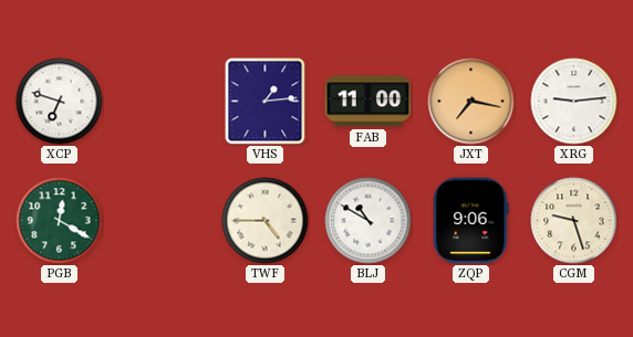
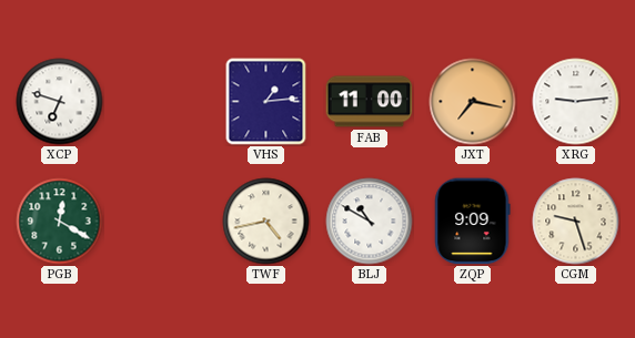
TWF: 4:45 -> 4:43 (266, 222)
ZQP: 9:06 -> 9:09 (473, 222)
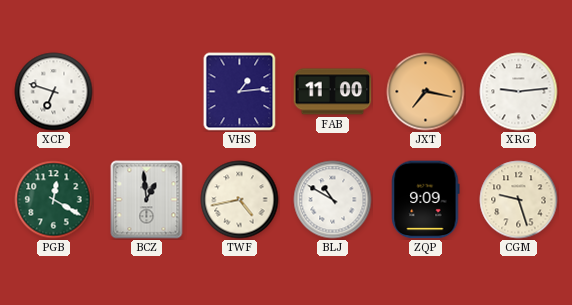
BCZ: none -> 12:59 (147, 200)
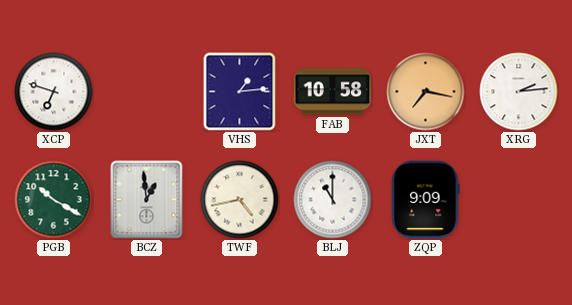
FAB: 11:00 -> 10:58 (333, 92)
XRG: 9:14 -> 2:14 (519, 92)
PGB: 12:20 -> 10:20 (54, 200)
BLJ: 10:50 -> 11:00 (333, 200)
CGM: 9:27 -> none (519, 200)
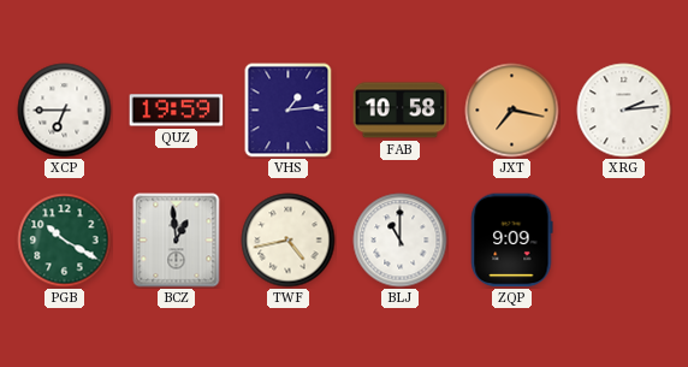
XCP: 6:48 -> 6:45 (65, 111)
QUZ: none -> 19:59 (177, 111)
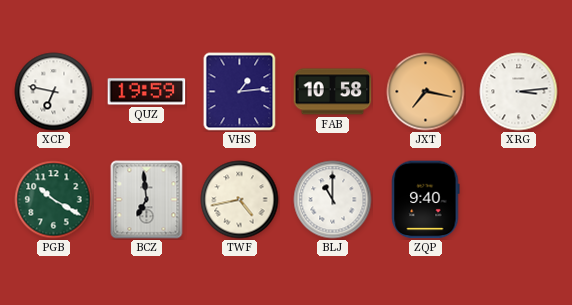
XCP: 6:45 -> 6:47 (54, 92)
XRG: 2:14 -> 3:14 (519, 92)
BCZ: 12:59 -> 6:59 (147, 200)
ZQP: 9:09 -> 9:40 (426, 200)
